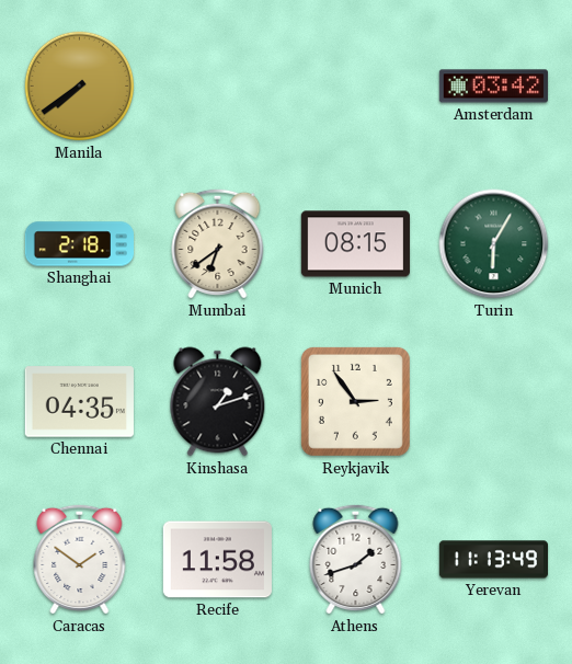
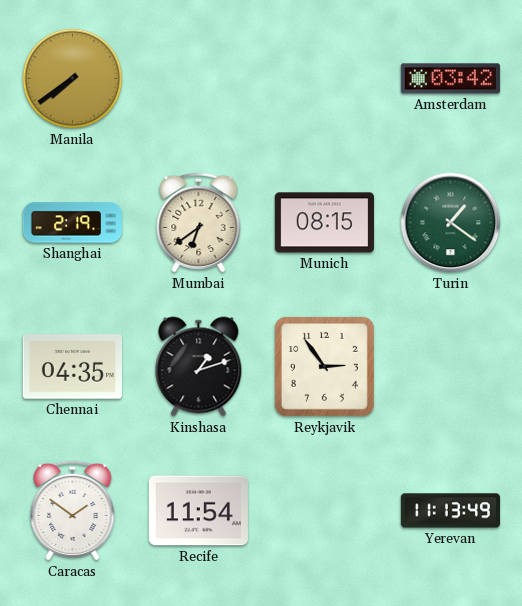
Shanghai: 2:18 -> 2:19 (72, 223)
Turin: 6:05 -> 1:21 (451, 223)
Recife: 11:58 -> 11:54 (198, 511)
Athens: 1:42 -> none (356, 559)
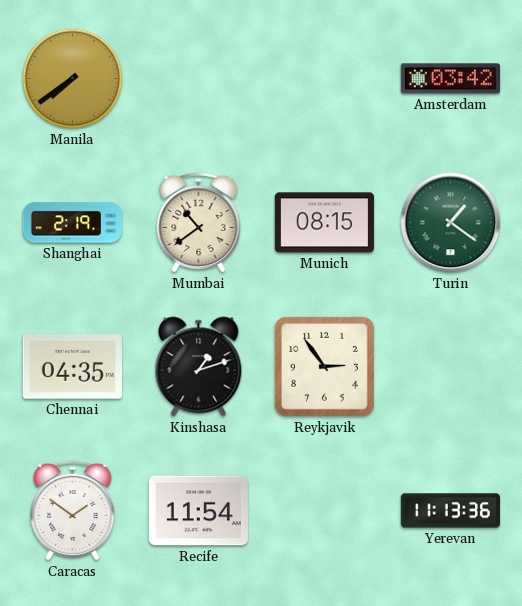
Mumbai: 6:39 -> 10:39 (199, 222)
Yerevan: 11:13:49 -> 11:13:36 (450, 511)
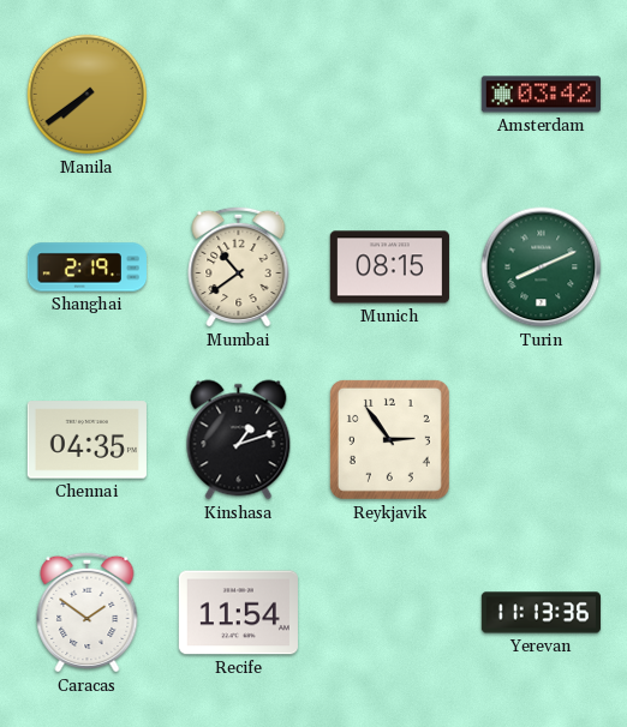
Turin: 1:21 -> 8:11 (542, 268)
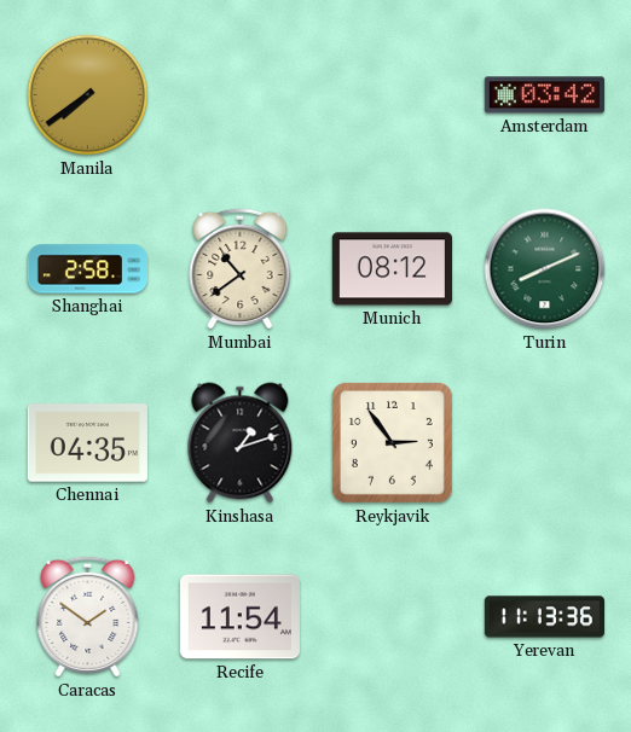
Shanghai: 2:19 -> 2:58 (87, 269)
Munich: 08:15 -> 08:12 (392, 269)
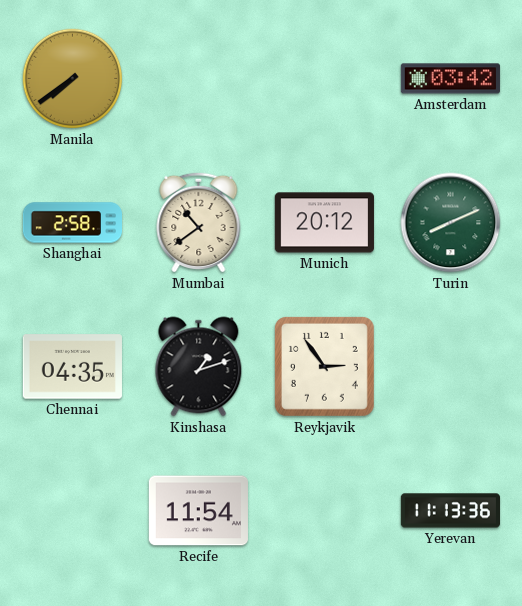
Munich: 08:12 -> 20:12 (324, 223)
Caracas: 1:51 -> none (88, 616)
